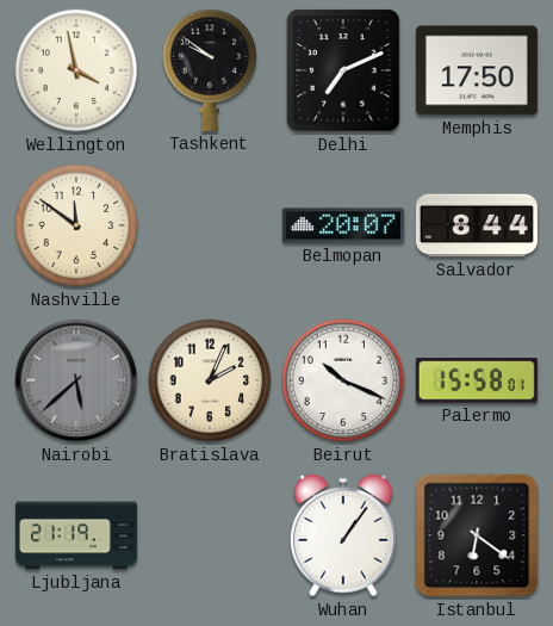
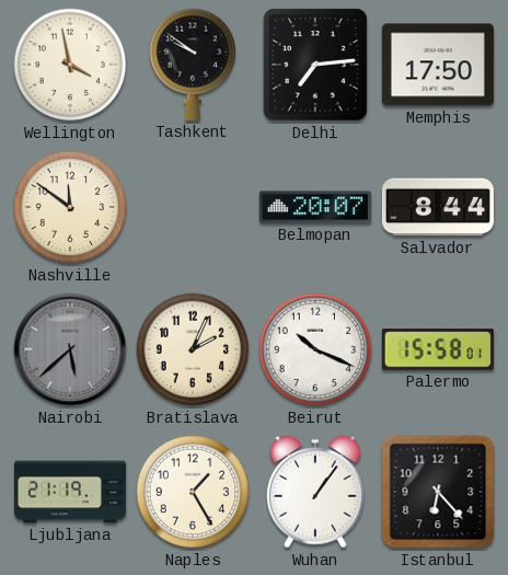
Delhi: 7:11 -> 7:14 (315, 65)
Naples: none -> 1:25 (193, 492)
Istanbul: 6:21 -> 6:23 (438, 492)
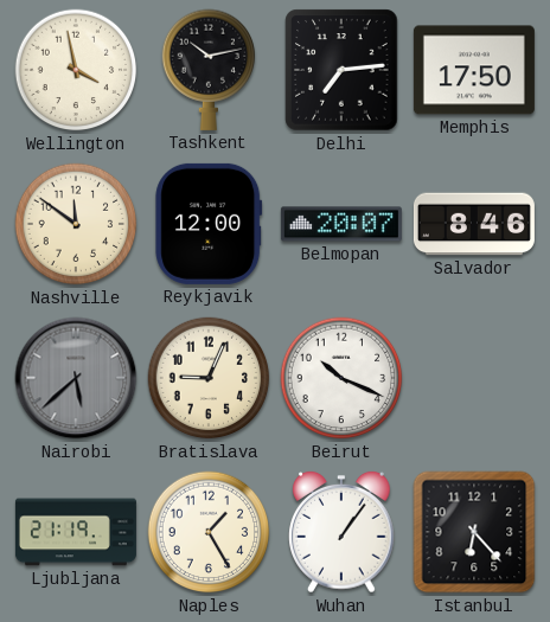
Tashkent: 9:51 -> 10:13 (209, 70)
Reykjavik: none -> 12:00 (209, 224)
Salvador: 8:44 -> 8:46 (474, 224)
Bratislava: 2:04 -> 9:04 (209, 378)
Palermo: 15:58 -> none (438, 349)
